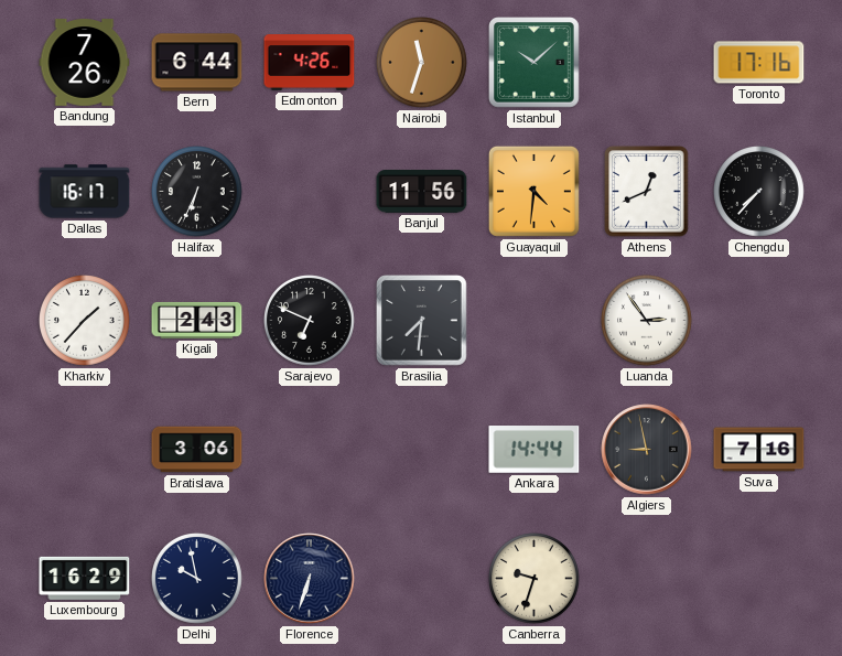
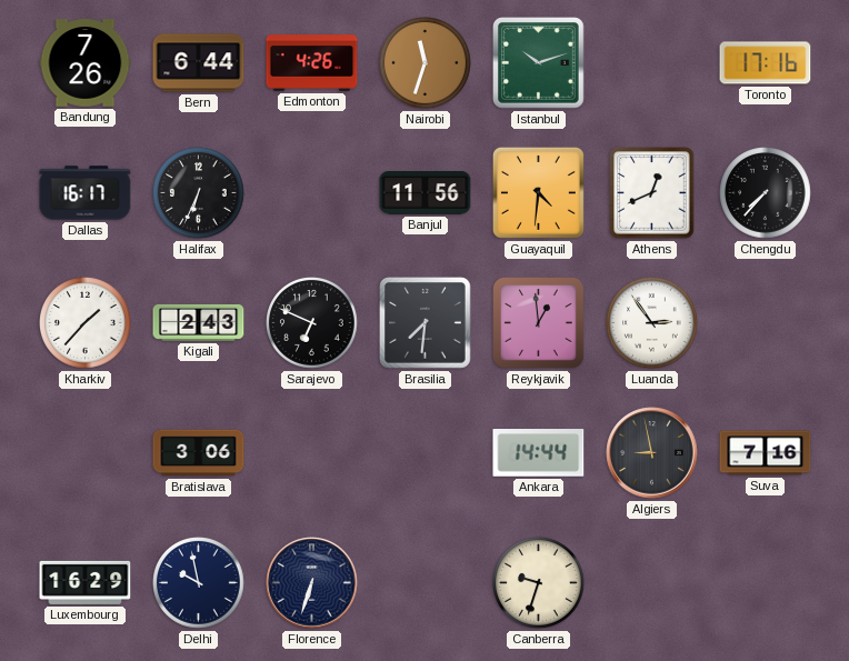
Istanbul: 10:08 -> 10:12 (539, 63)
Reykjavik: none -> 12:59 (539, 323)
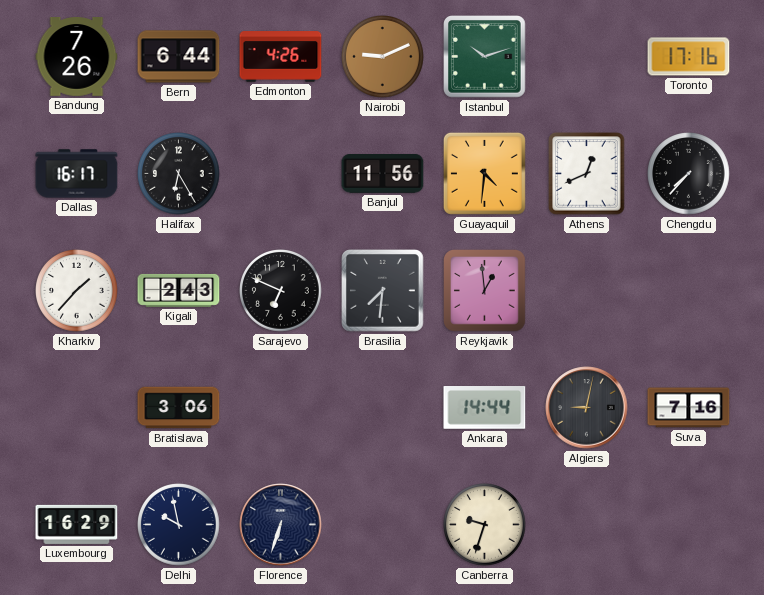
Nairobi: 11:33 -> 9:11 (383, 57)
Halifax: 6:34 -> 6:25 (179, 174)
Luanda: 2:54 -> none (652, 323)
Algiers: 8:58 -> 9:02 (587, 408)
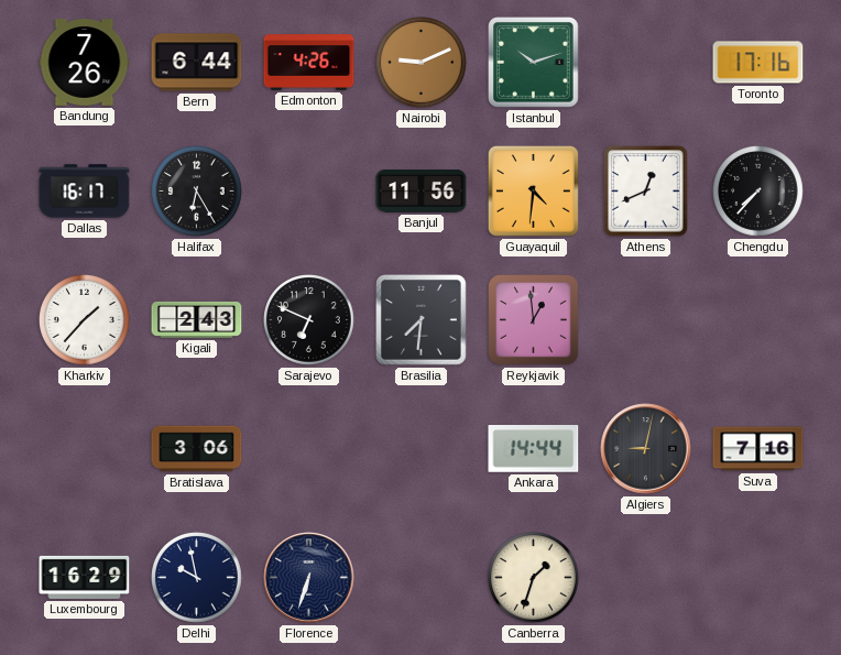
Canberra: 9:33 -> 1:33 (534, 578)
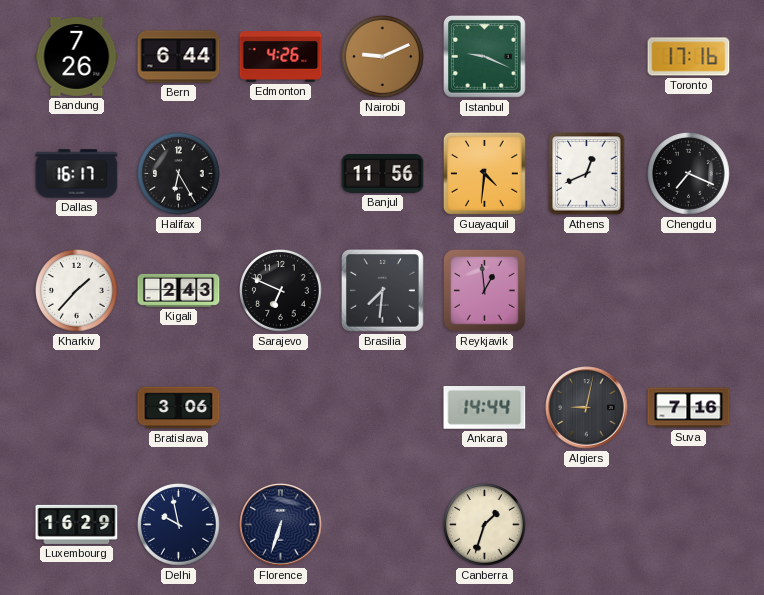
Istanbul: 10:12 -> 9:19 (485, 57)
Chengdu: 7:37 -> 7:19 (689, 174)
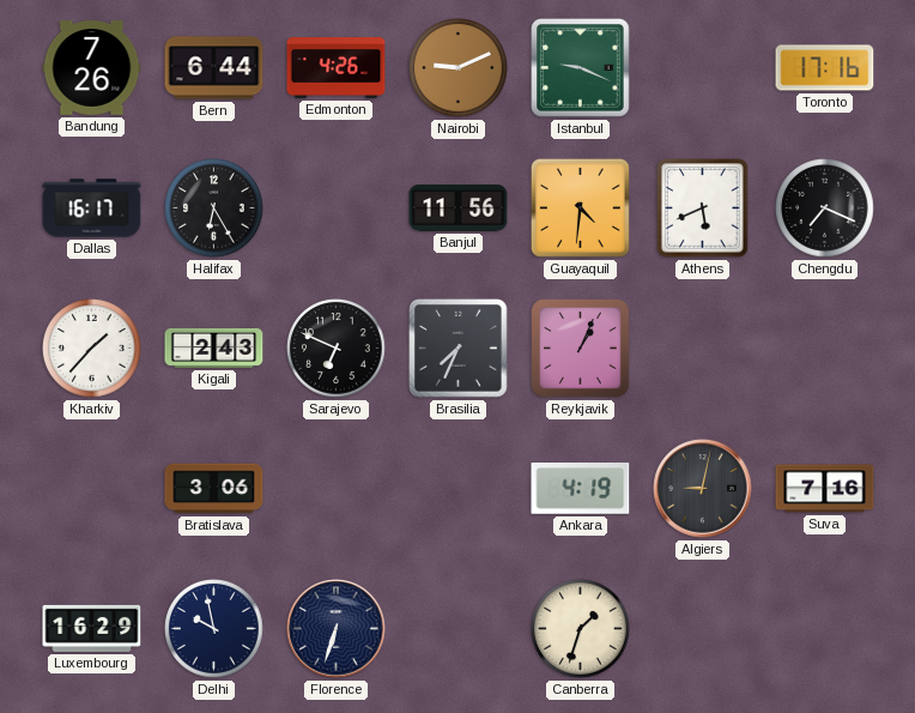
Athens: 12:41 -> 5:41 (703, 209)
Brasilia: 7:31 -> 7:34 (459, 349)
Reykjavik: 12:59 -> 1:04 (581, 349)
Ankara: 14:44 -> 4:19 (581, 489)
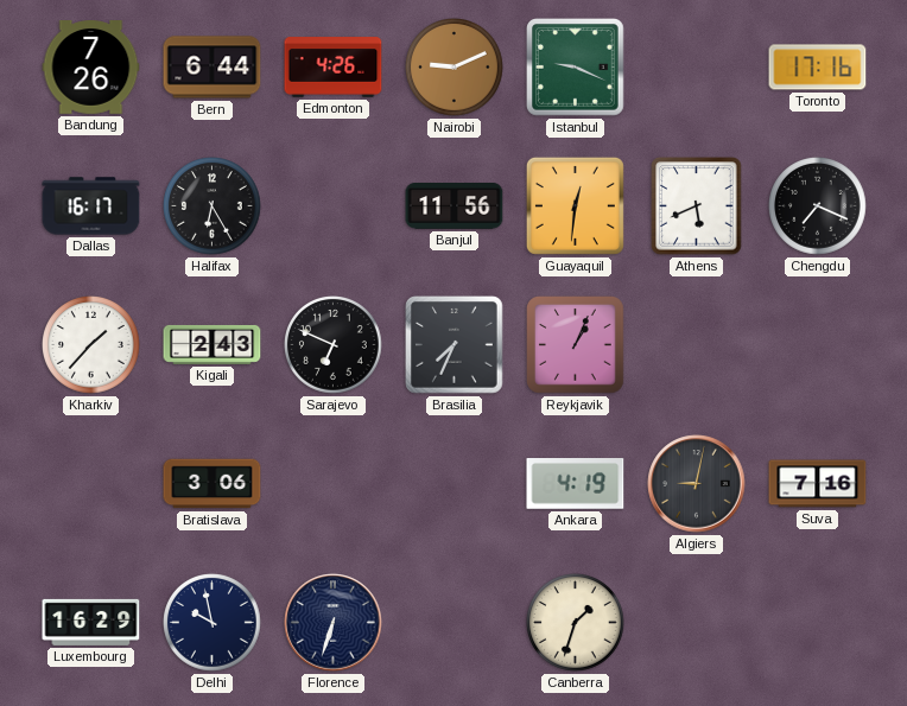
Guayaquil: 4:31 -> 12:31 (575, 205)
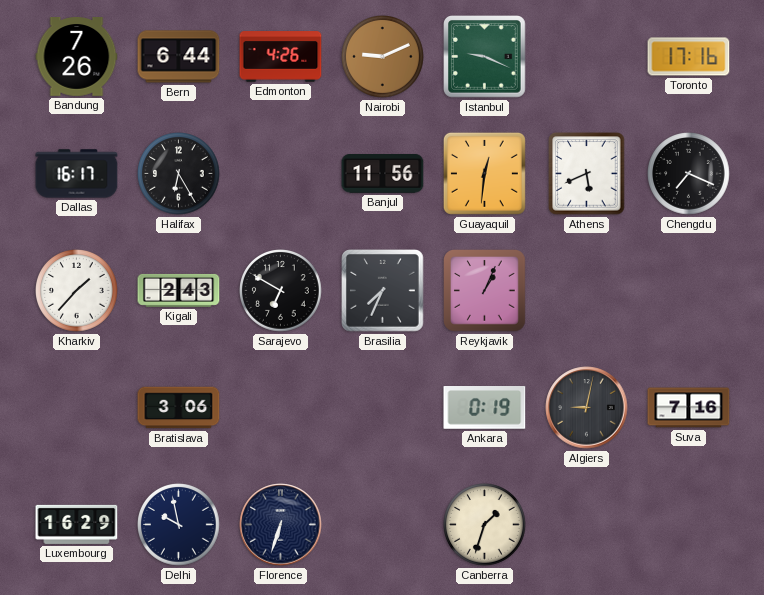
Sarajevo: 6:49 -> 6:50 (281, 291)
Ankara: 4:19 -> 0:19 (485, 408)
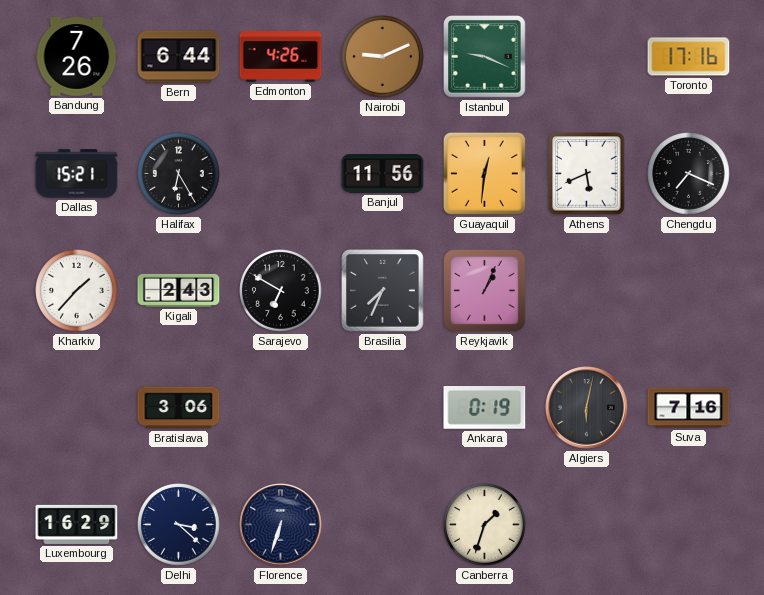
Dallas: 16:17 -> 15:21 (77, 174)
Algiers: 9:02 -> 6:02 (587, 408)
Delhi: 9:58 -> 3:22 (179, 525)
